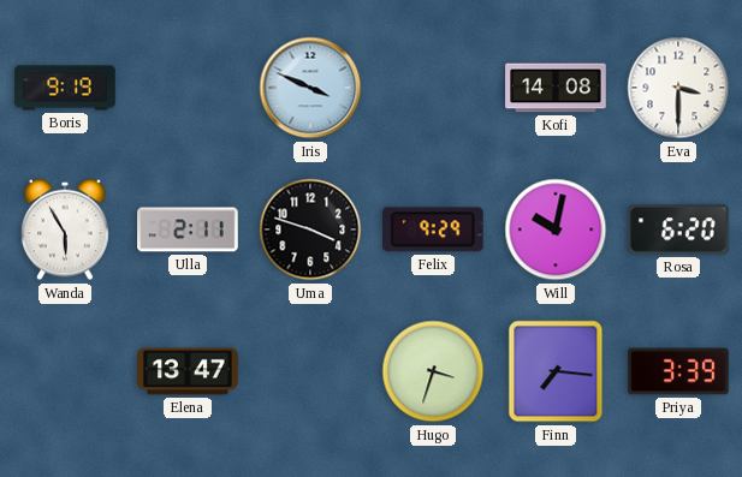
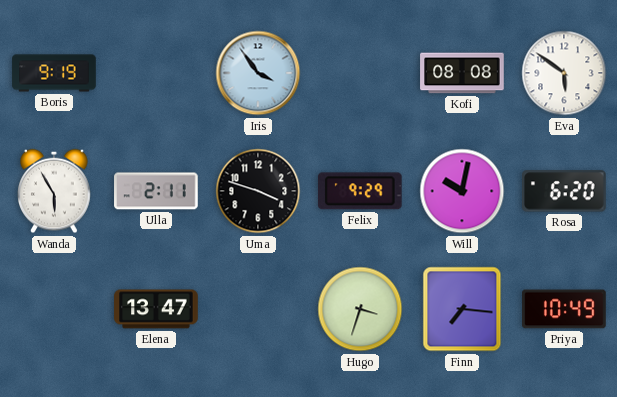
Iris: 3:49 -> 3:54 (258, 73)
Kofi: 14:08 -> 08:08 (462, 73)
Eva: 3:30 -> 5:51 (564, 73)
Priya: 3:39 -> 10:49 (564, 309)
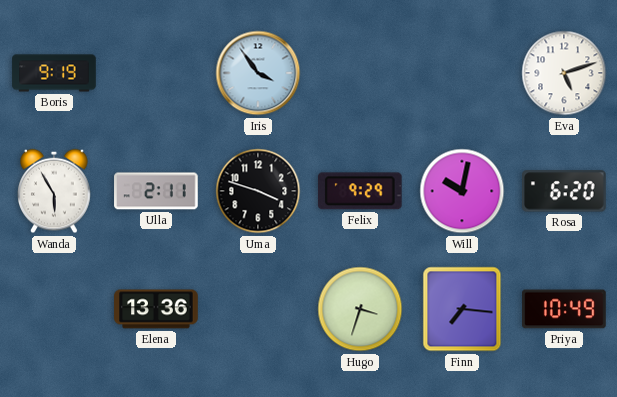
Kofi: 08:08 -> none (462, 73)
Eva: 5:51 -> 5:12 (564, 73)
Elena: 13:47 -> 13:36 (156, 309)
